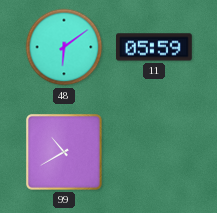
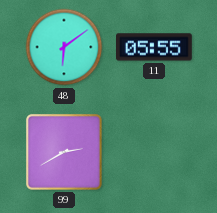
11: 05:59 -> 05:55 (155, 47)
99: 10:40 -> 2:40 (65, 152)
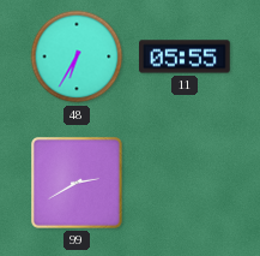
48: 6:09 -> 6:35 (77, 56)
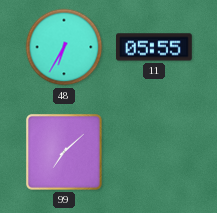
99: 2:40 -> 7:08 (65, 152)
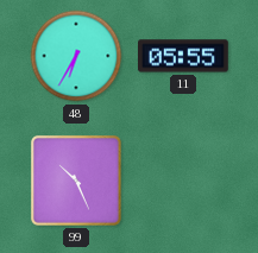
99: 7:08 -> 10:26 (77, 181)
